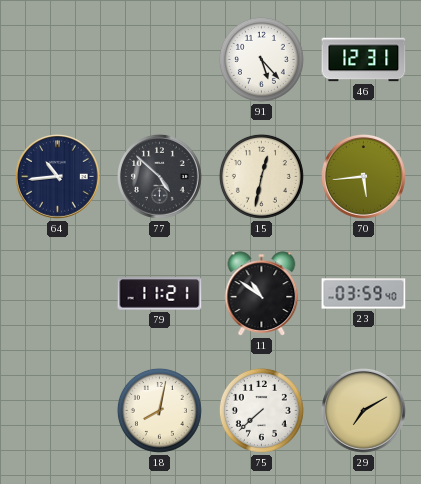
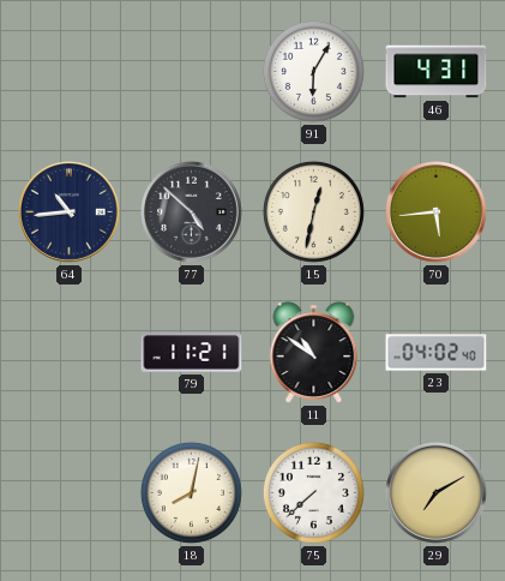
91: 5:23 -> 6:05 (313, 71)
46: 12:31 -> 4:31 (437, 72)
23: 03:59 -> 04:02 (437, 353)
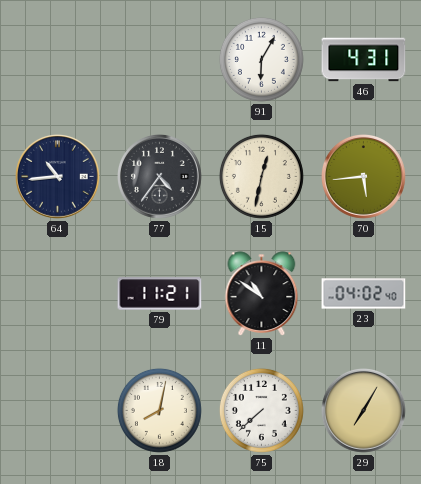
77: 4:52 -> 4:36 (160, 177)
29: 7:10 -> 7:05 (364, 411)
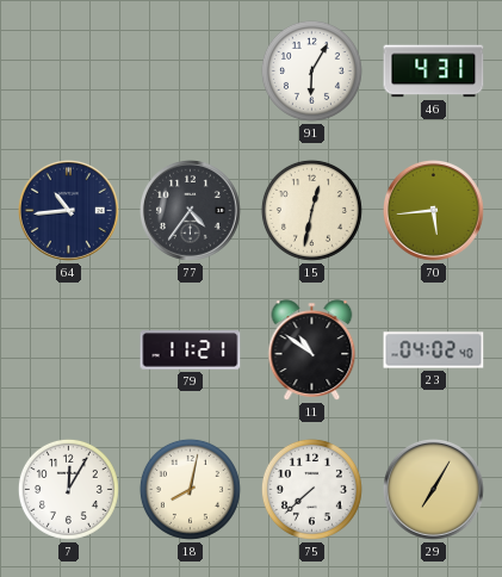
7: none -> 12:05 (68, 489)
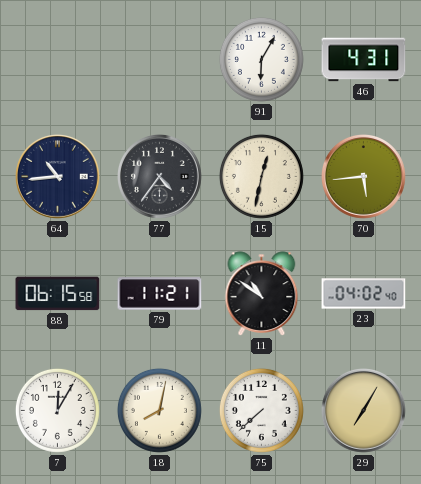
88: none -> 06:15 (58, 294)
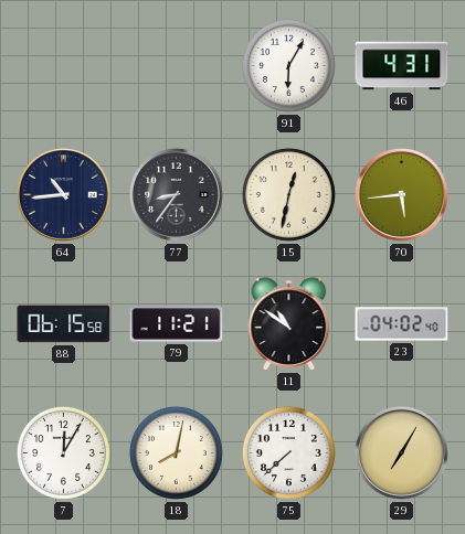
77: 4:36 -> 8:36 (177, 195)
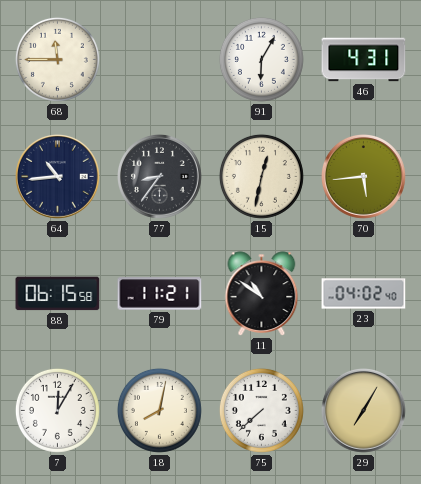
68: none -> 11:45 (57, 59)
